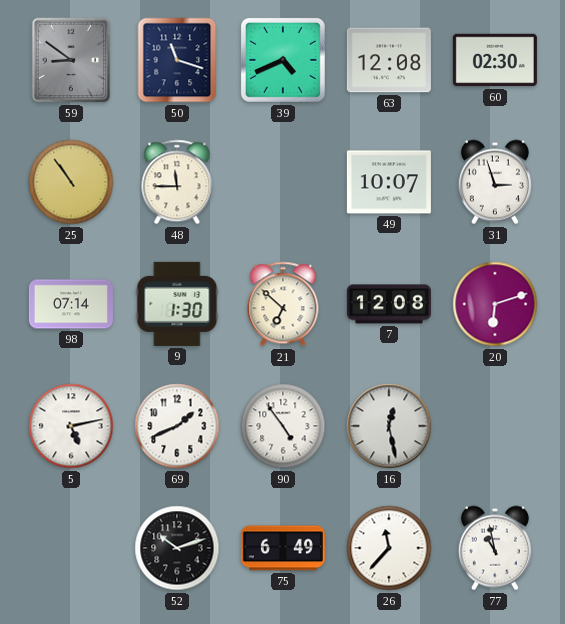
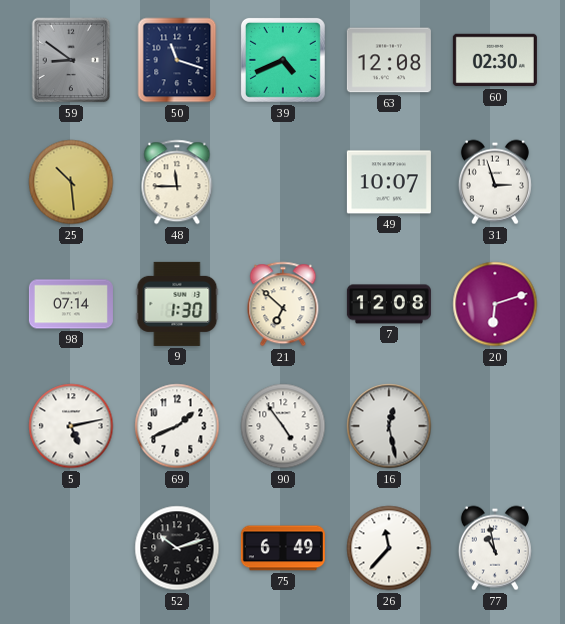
25: 10:54 -> 10:29 (71, 182)
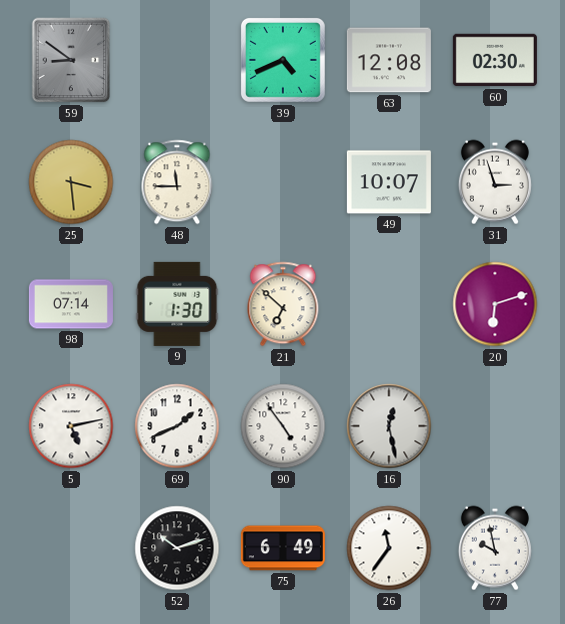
50: 11:18 -> none (177, 60)
25: 10:29 -> 3:29 (71, 182)
7: 12:08 -> none (389, 304)
26: 11:37 -> 11:36 (389, 548)
77: 10:58 -> 9:58 (495, 548)
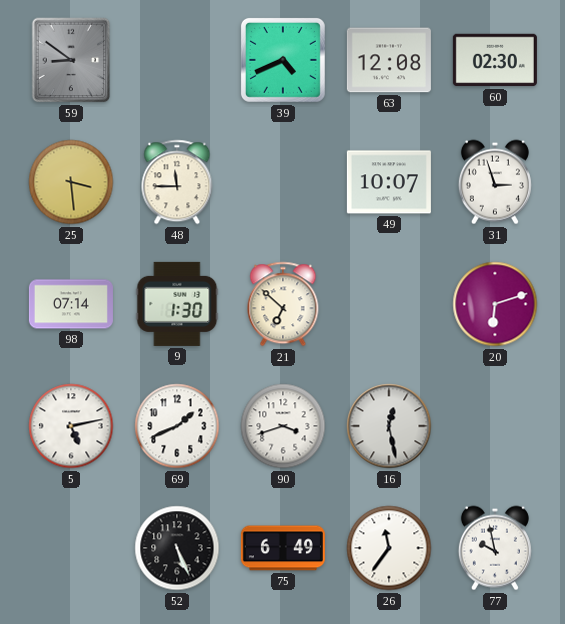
90: 4:54 -> 3:42 (283, 426)
52: 10:12 -> 5:26 (177, 548)
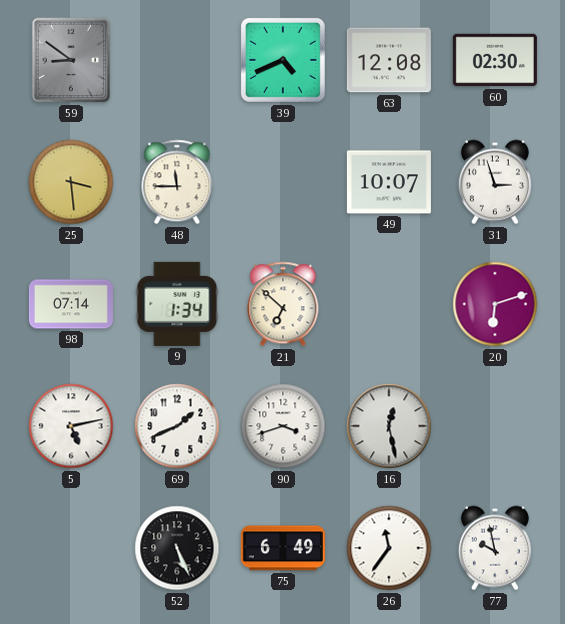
9: 1:30 -> 1:34 (177, 304)
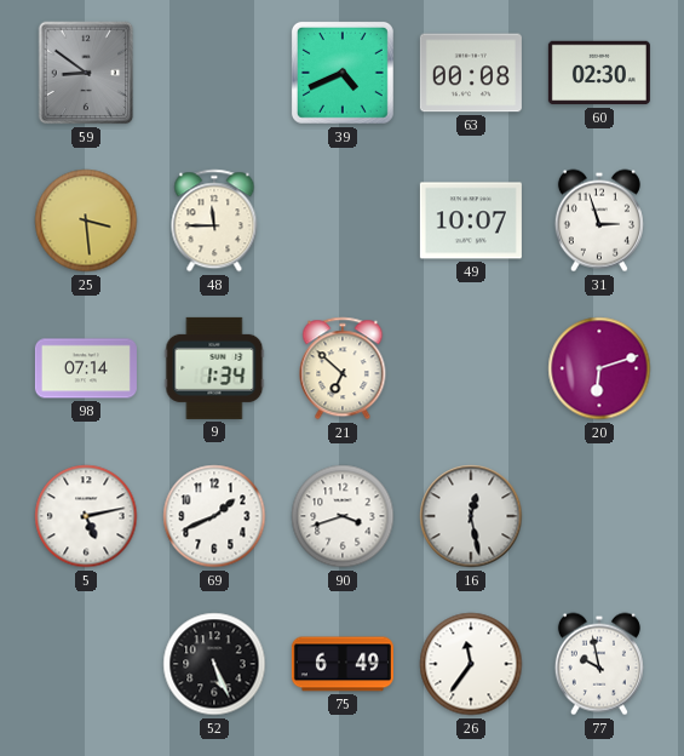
63: 12:08 -> 00:08 (471, 73)
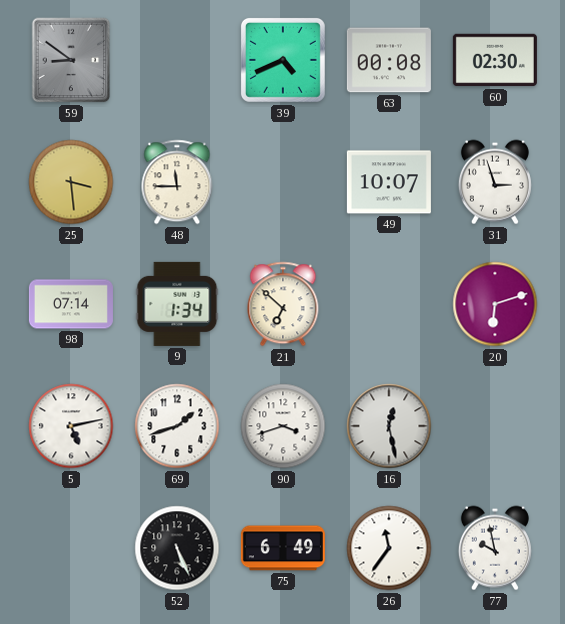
69: 1:41 -> 1:42 (177, 426)
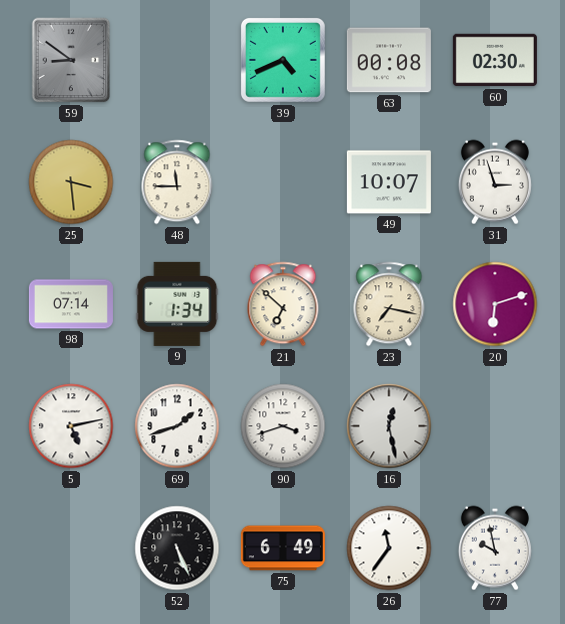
23: none -> 7:17 (389, 304)
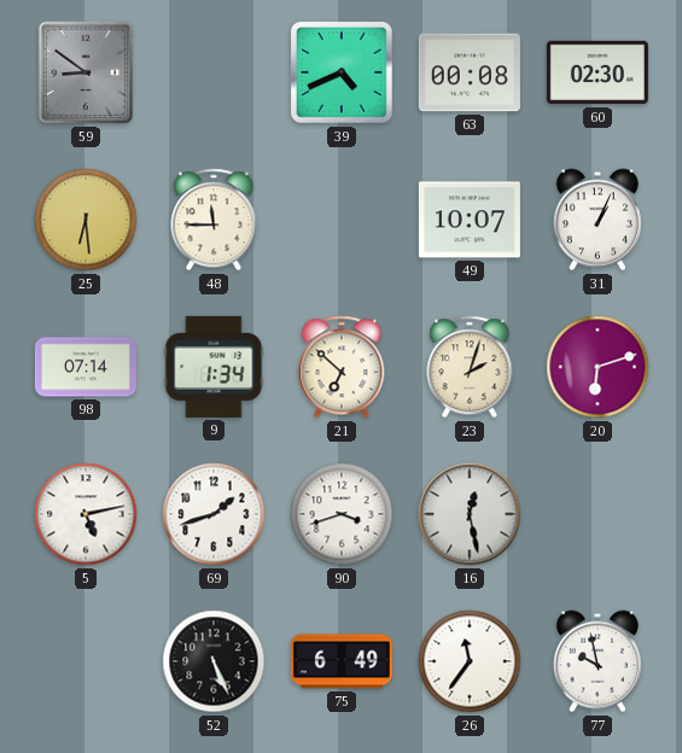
25: 3:29 -> 6:29 (86, 220)
31: 2:57 -> 1:04 (598, 220)
23: 7:17 -> 2:03 (470, 367)
